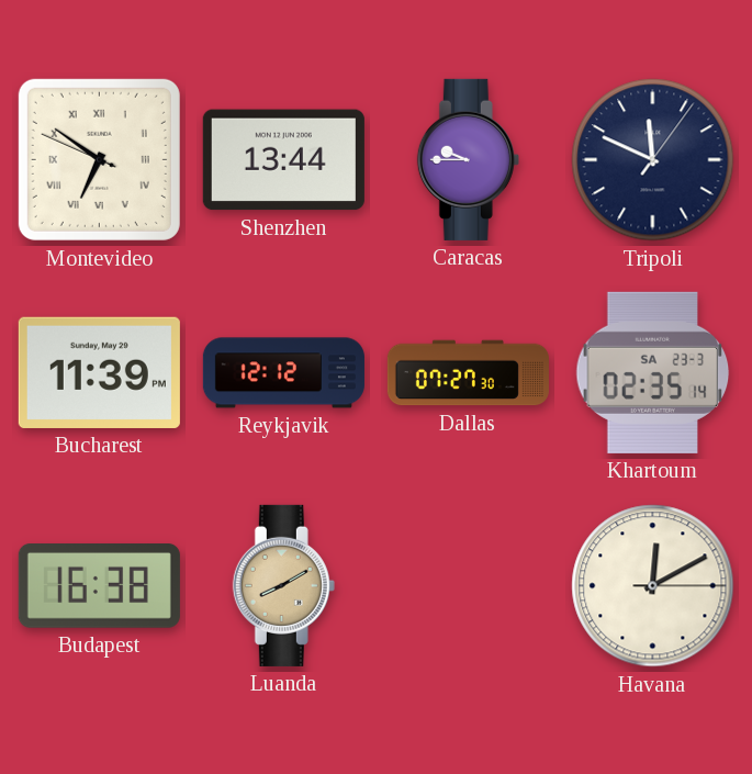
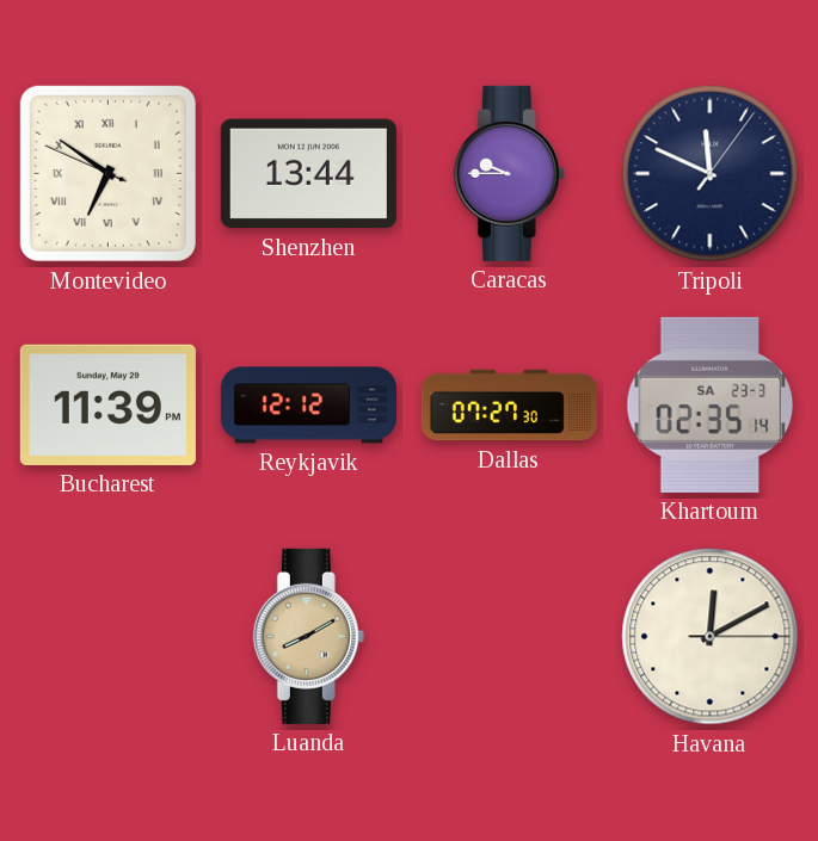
Budapest: 16:38 -> none (99, 586)
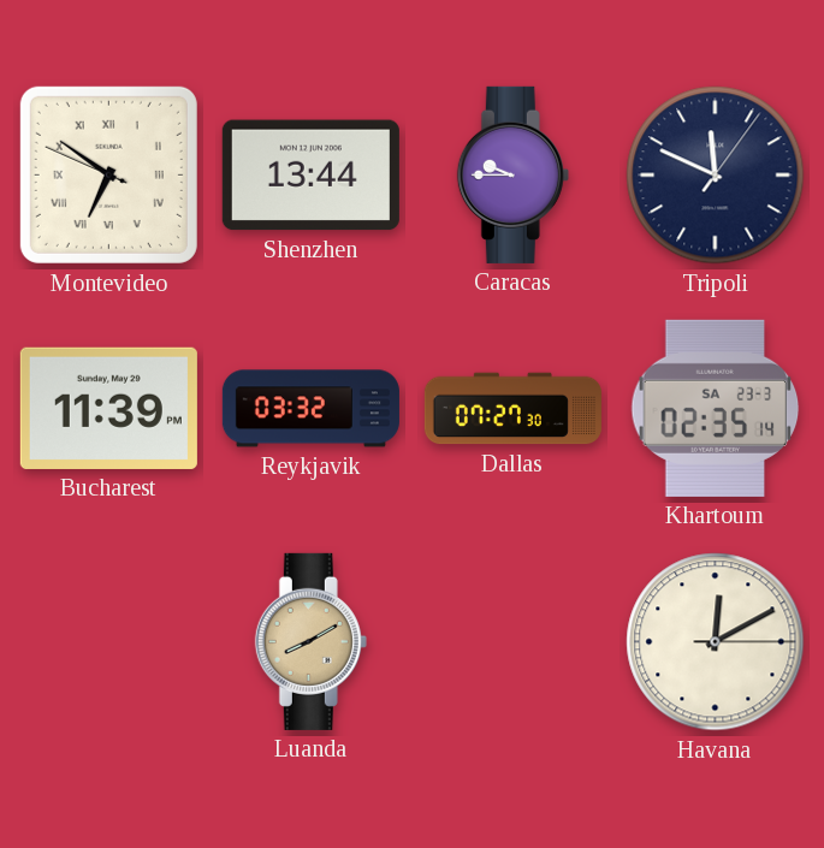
Reykjavik: 12:12 -> 03:32 (310, 409)
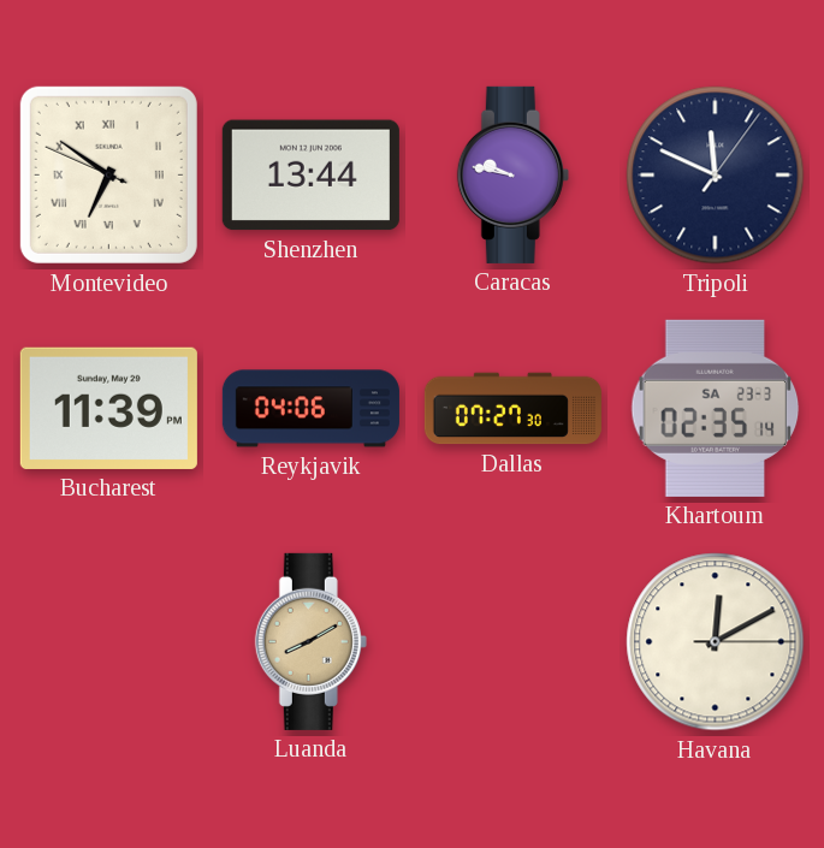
Caracas: 9:45 -> 9:47 (512, 174)
Reykjavik: 03:32 -> 04:06 (310, 409)
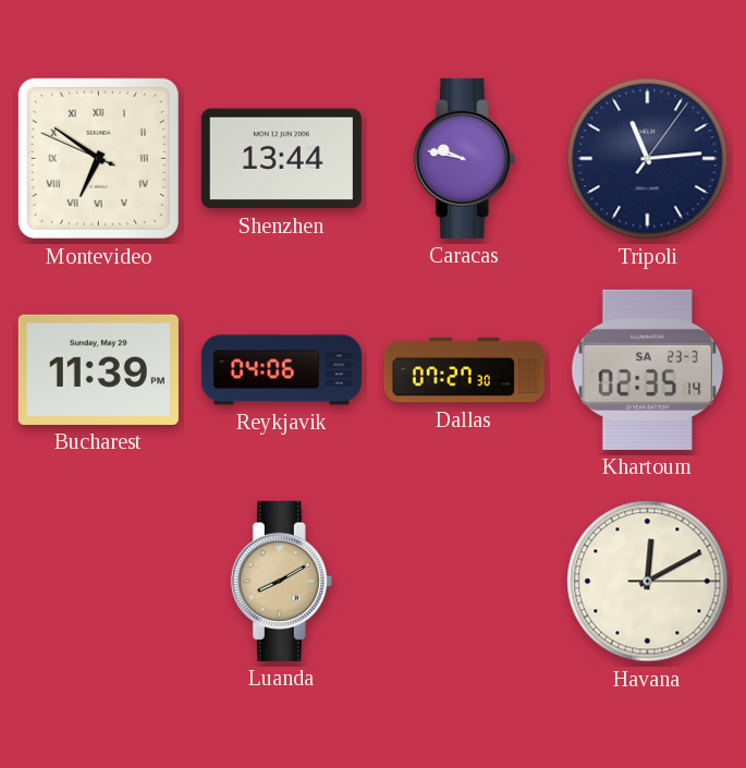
Tripoli: 11:49 -> 11:14 (648, 159)
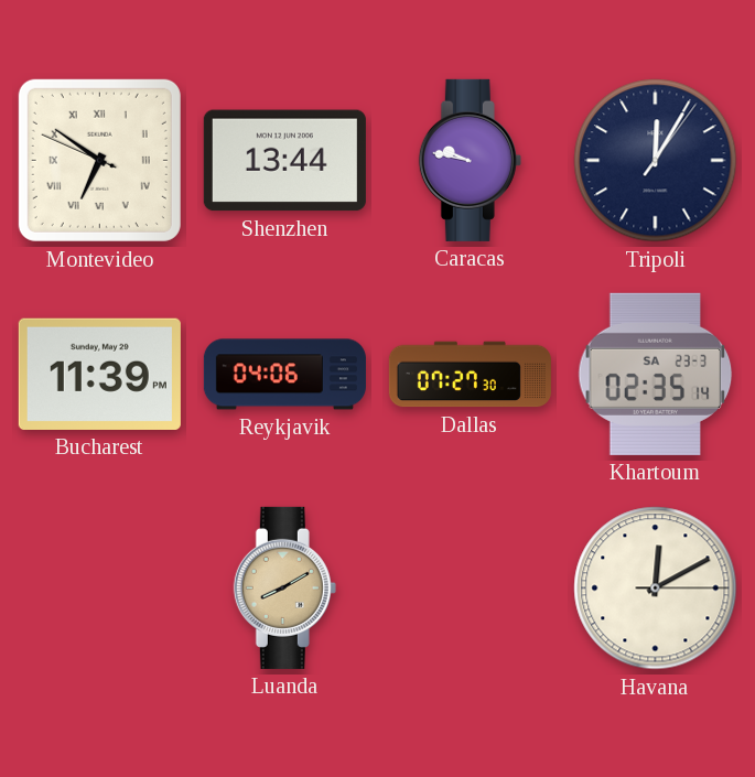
Tripoli: 11:14 -> 12:05 (656, 161)
